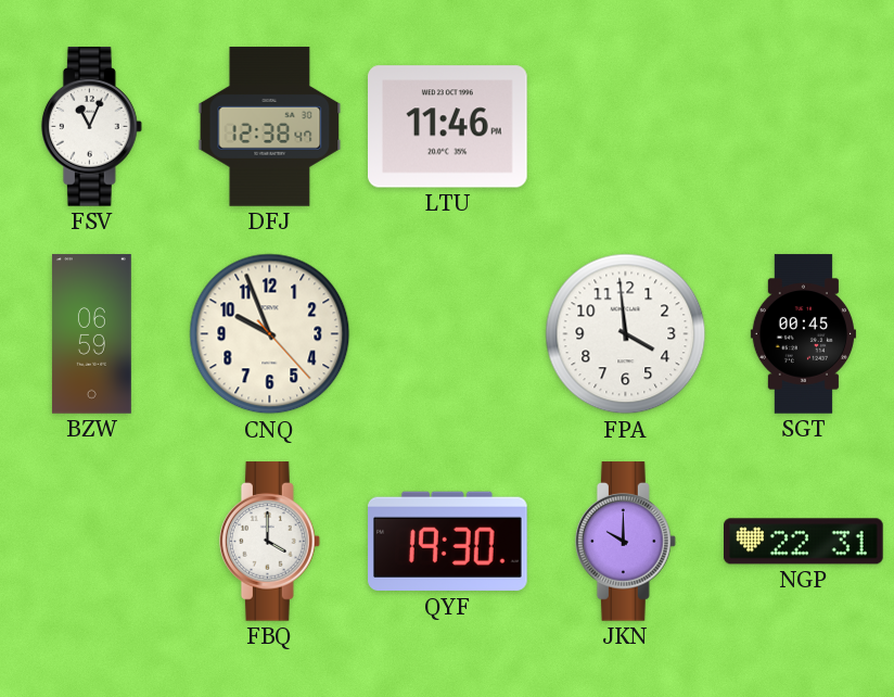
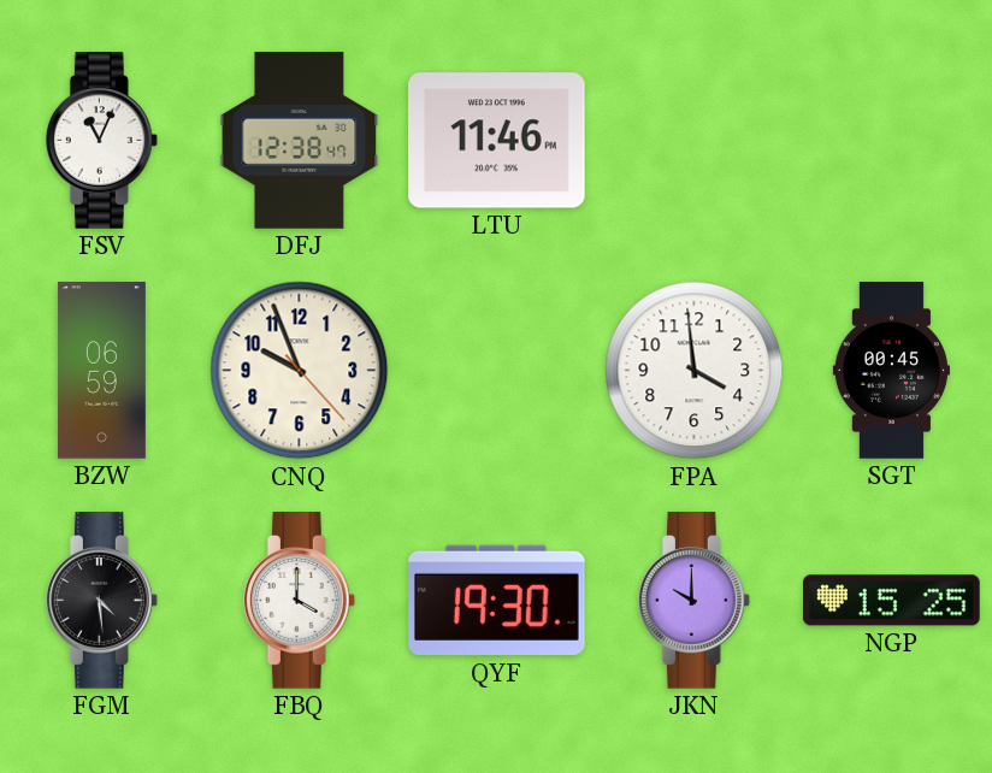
FGM: none -> 4:29 (101, 601)
NGP: 22:31 -> 15:25 (892, 601)
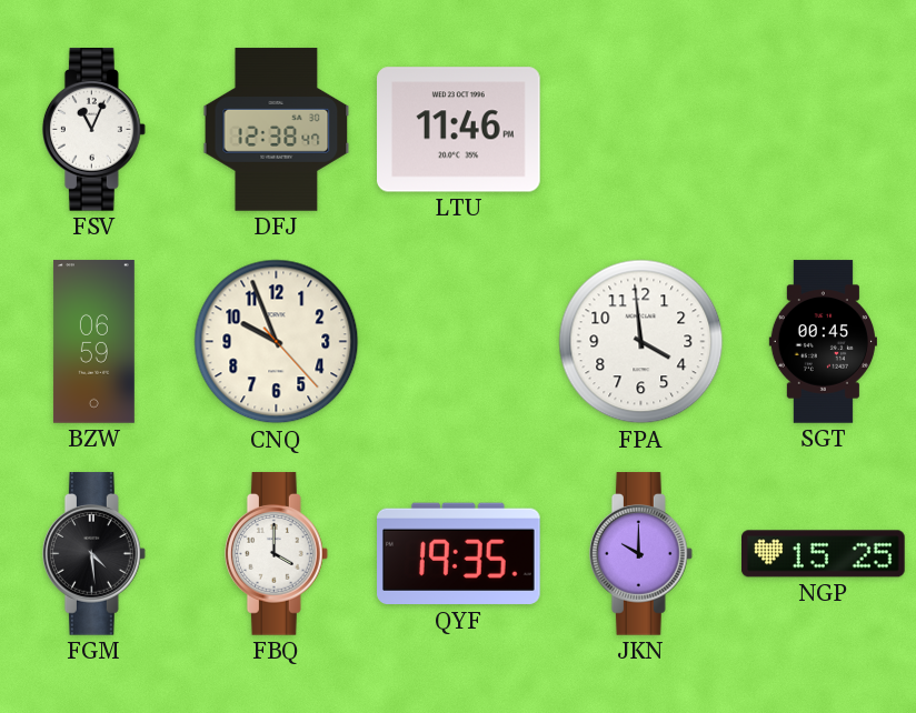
QYF: 19:30 -> 19:35 (459, 554)
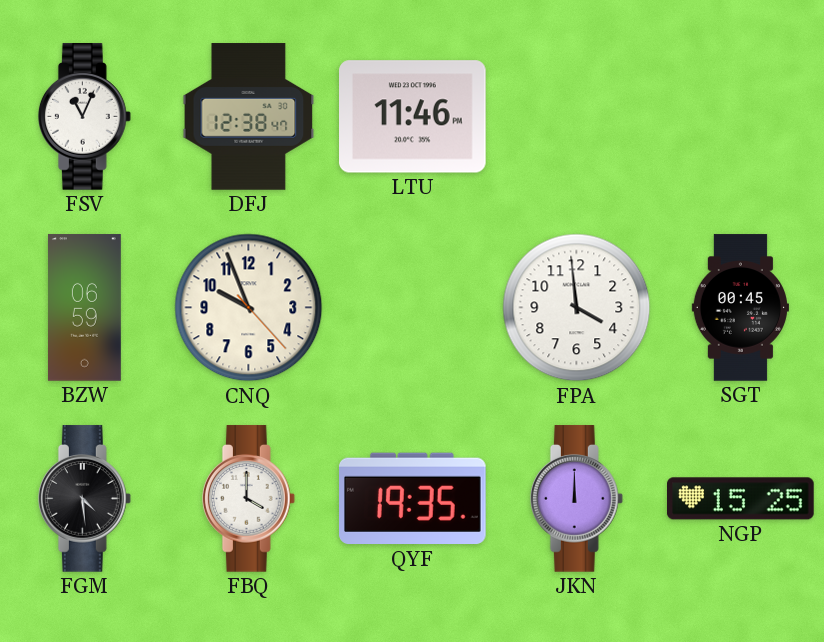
JKN: 10:00 -> 12:00 (576, 499)
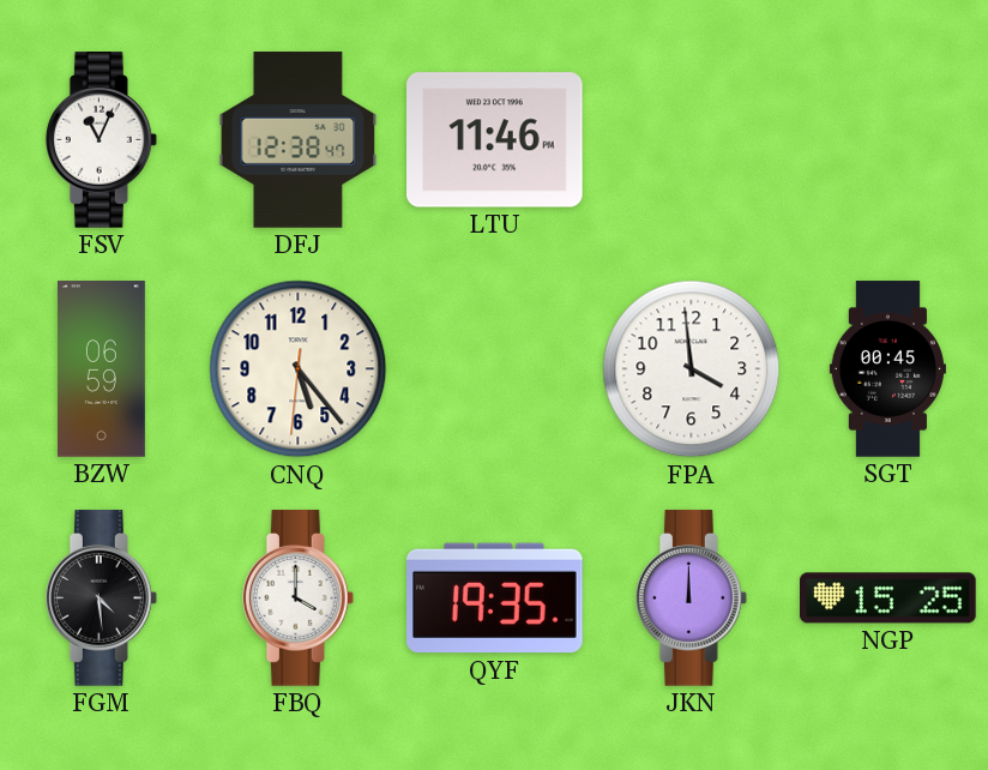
CNQ: 9:56 -> 5:23 (299, 369)
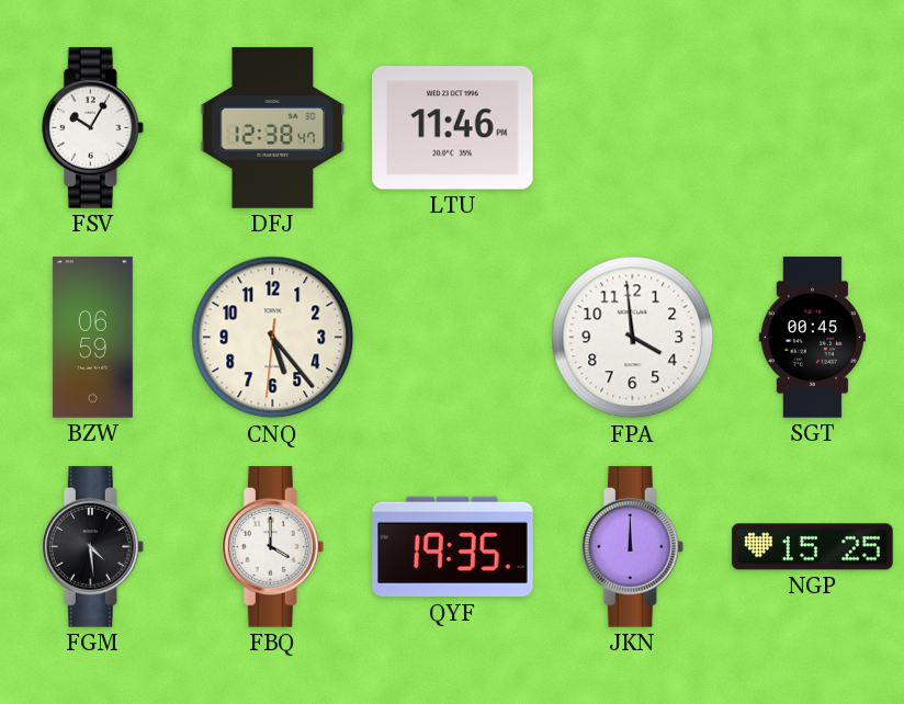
FSV: 11:04 -> 10:05 (92, 128)
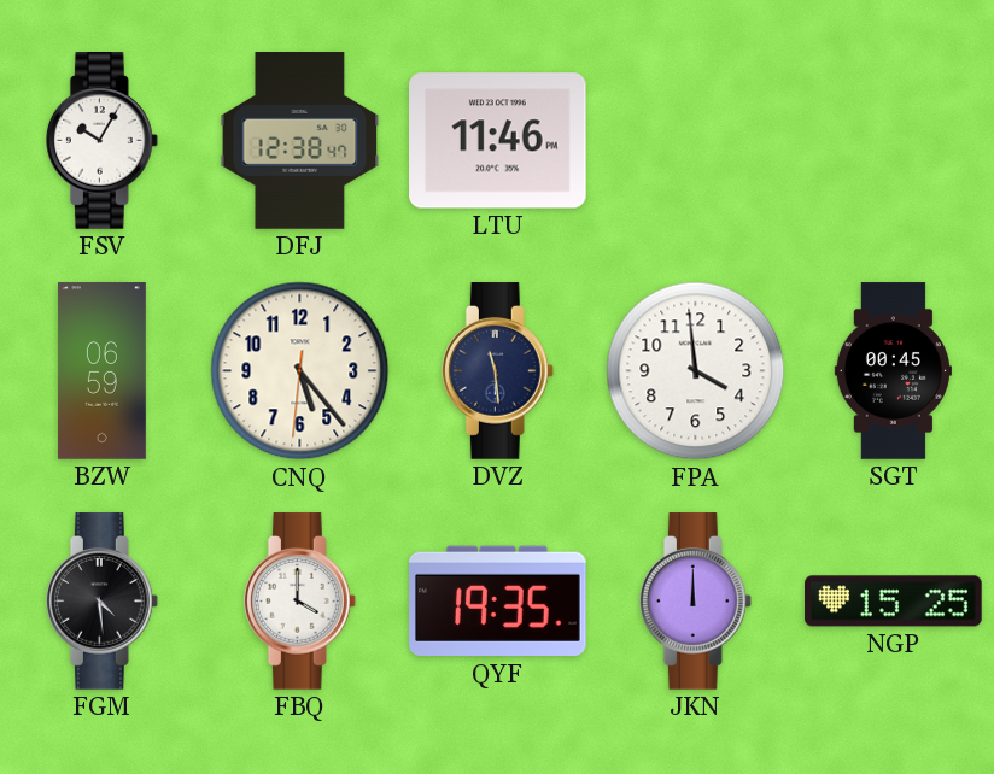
DVZ: none -> 11:29 (497, 371)
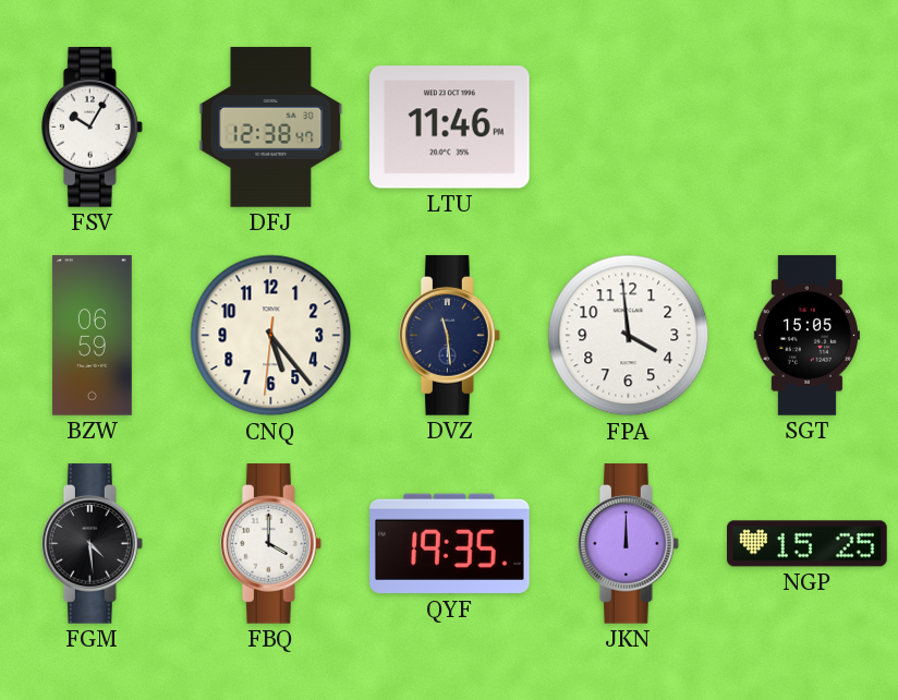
SGT: 00:45 -> 15:05 (806, 336)
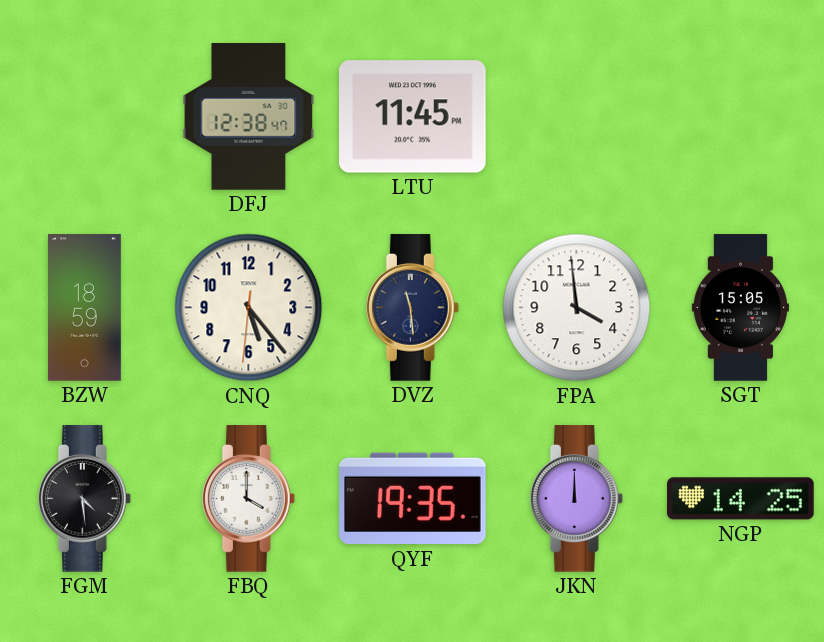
FSV: 10:05 -> none (92, 128)
LTU: 11:46 -> 11:45 (413, 117)
BZW: 06:59 -> 18:59 (84, 308)
NGP: 15:25 -> 14:25 (741, 499)
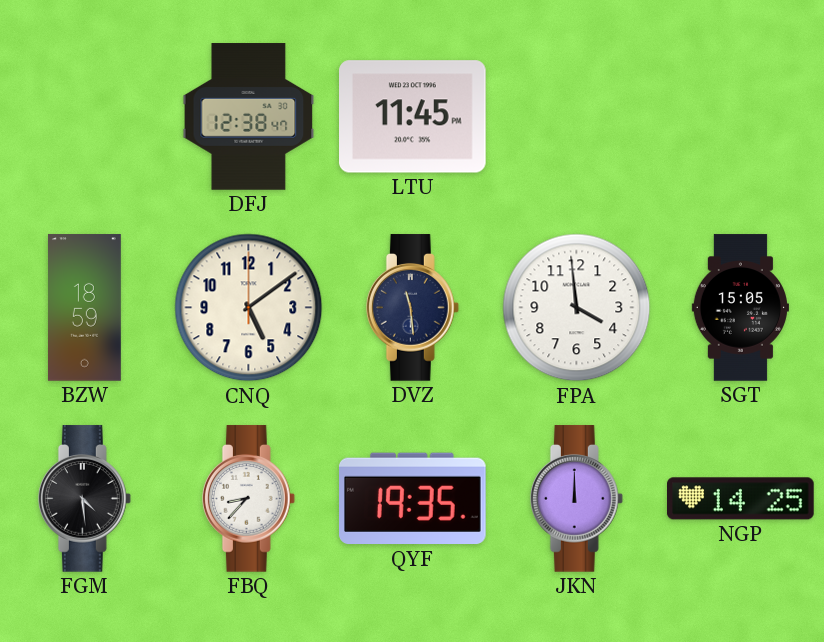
CNQ: 5:23 -> 5:09 (249, 308)
FBQ: 4:00 -> 8:37 (248, 499)
